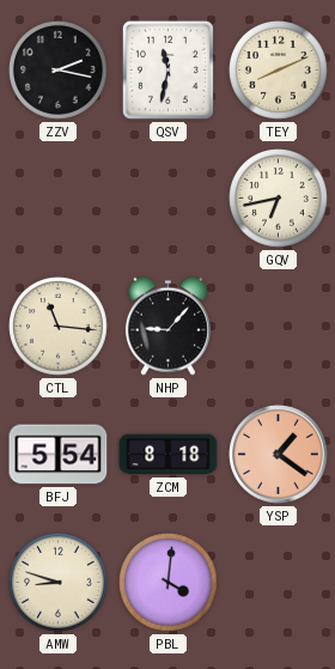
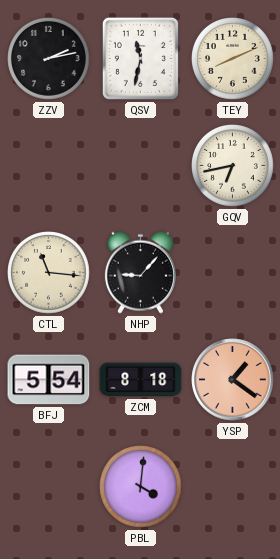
ZZV: 2:17 -> 2:13 (49, 59)
AMW: 8:48 -> none (59, 583)
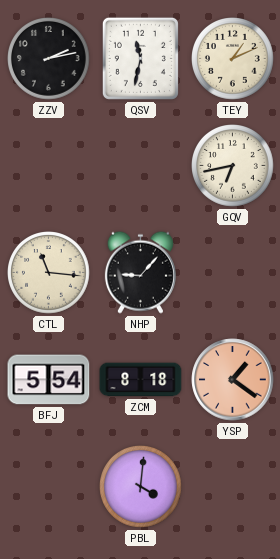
TEY: 8:11 -> 1:11 (233, 59)
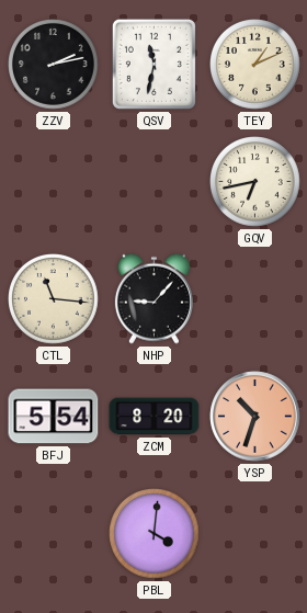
ZCM: 8:18 -> 8:20 (155, 417)
YSP: 1:21 -> 10:33 (255, 417)
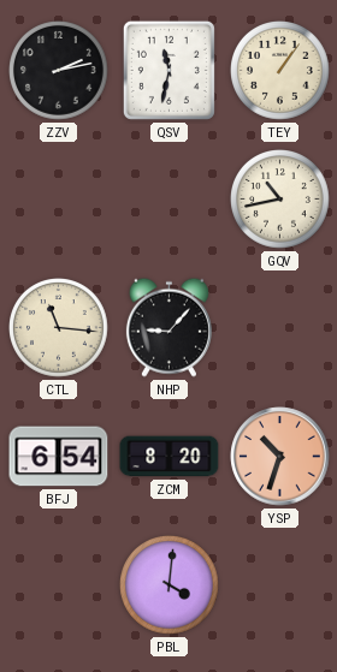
TEY: 1:11 -> 1:06 (280, 71)
GQV: 6:43 -> 10:43 (280, 200)
BFJ: 5:54 -> 6:54 (59, 457)
